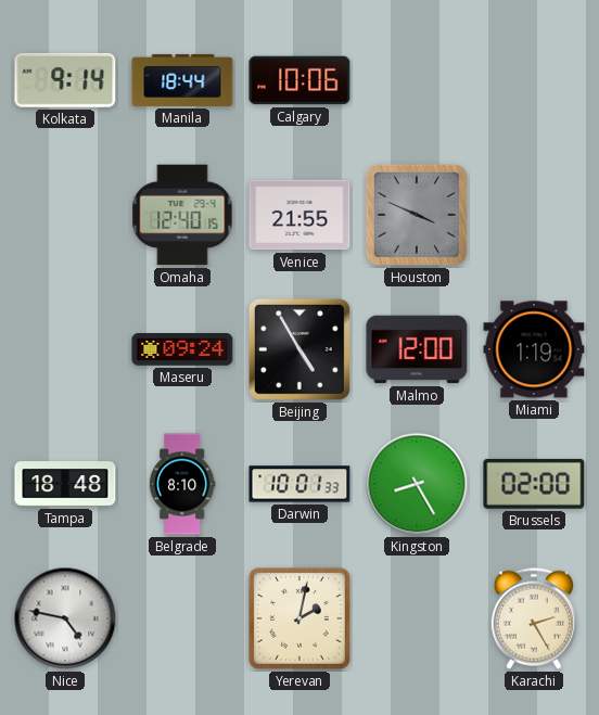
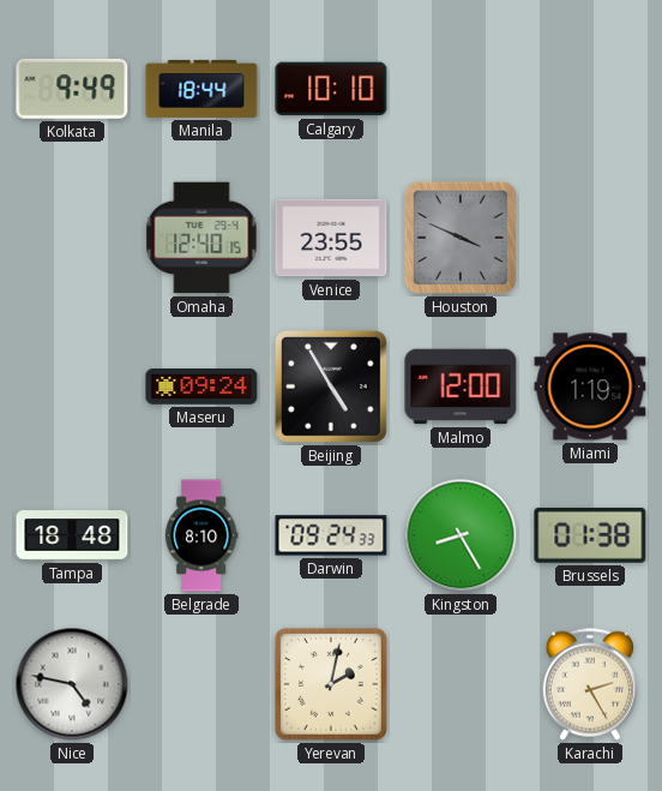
Kolkata: 9:14 -> 9:49 (72, 89)
Calgary: 10:06 -> 10:10 (331, 89)
Venice: 21:55 -> 23:55 (331, 238)
Darwin: 10:01 -> 09:24 (331, 535)
Brussels: 02:00 -> 01:38 (590, 535)
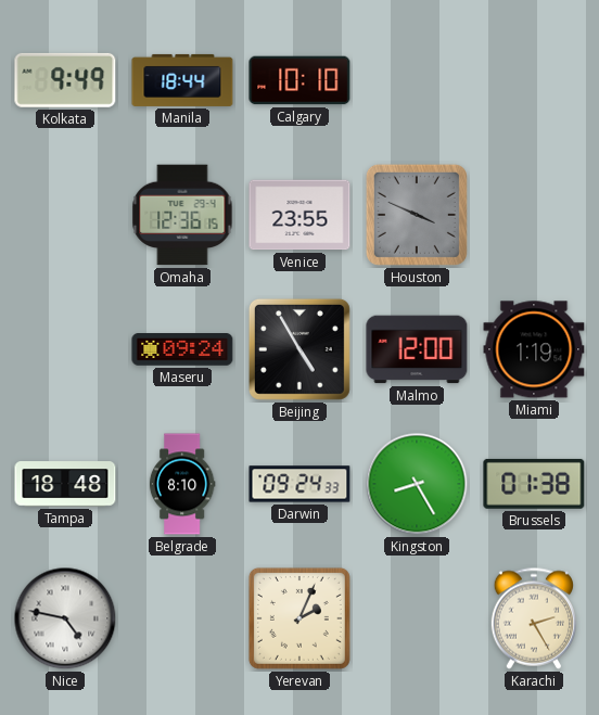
Omaha: 12:40 -> 12:36 (182, 215)
Yerevan: 2:02 -> 2:04 (299, 618)
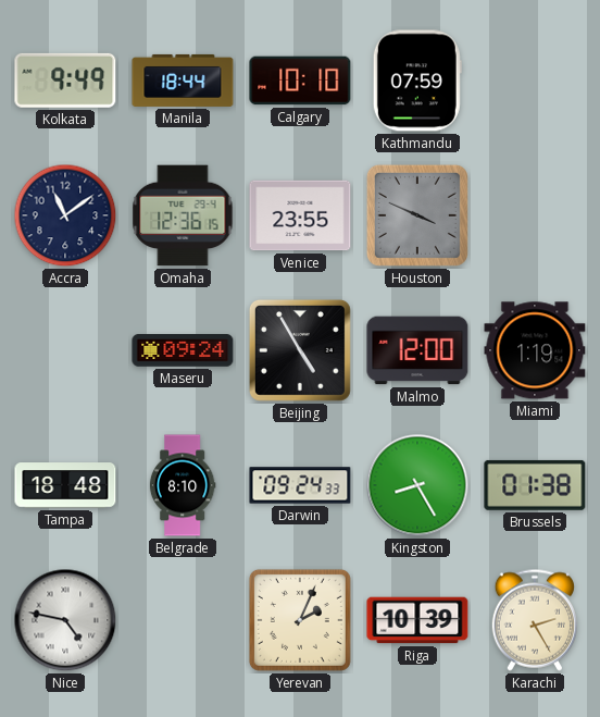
Kathmandu: none -> 07:59 (417, 81)
Accra: none -> 11:09 (65, 215)
Riga: none -> 10:39 (417, 620)
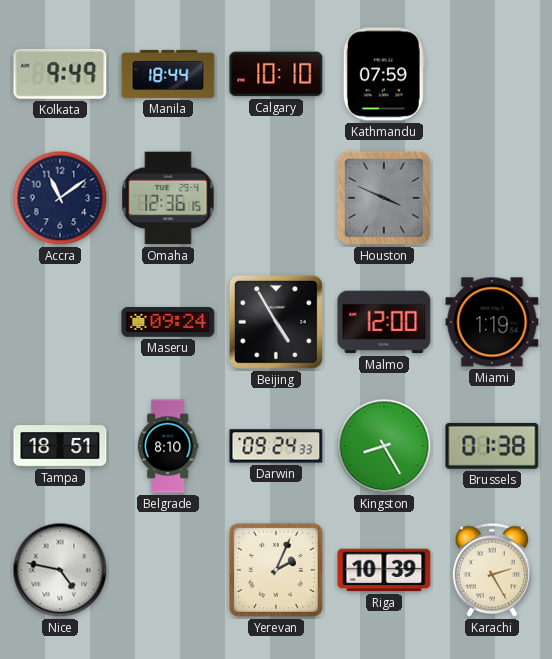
Venice: 23:55 -> none (300, 215)
Tampa: 18:48 -> 18:51 (60, 446)
